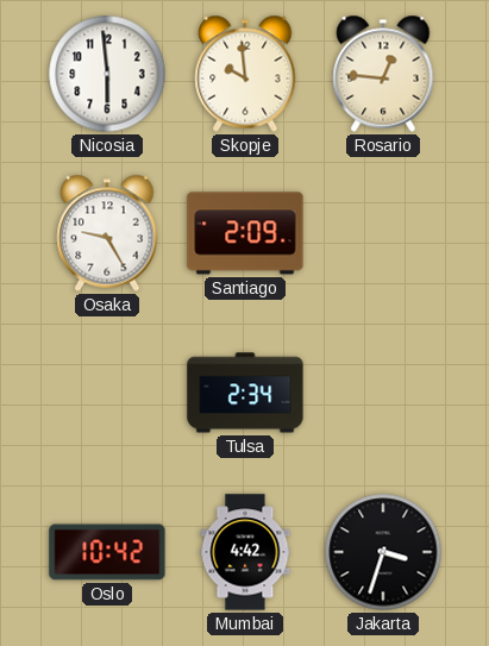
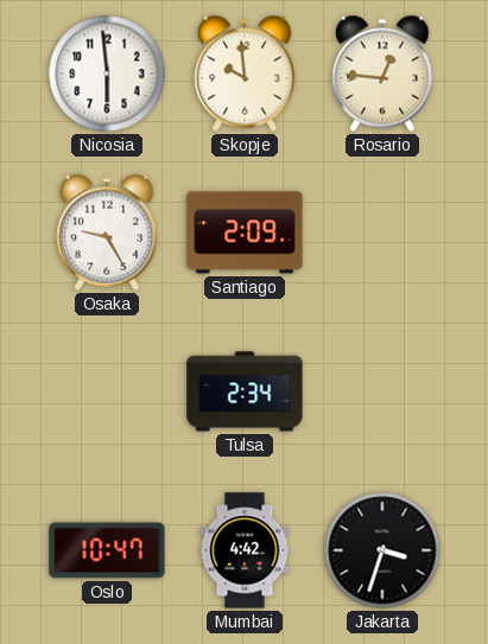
Oslo: 10:42 -> 10:47 (107, 550)
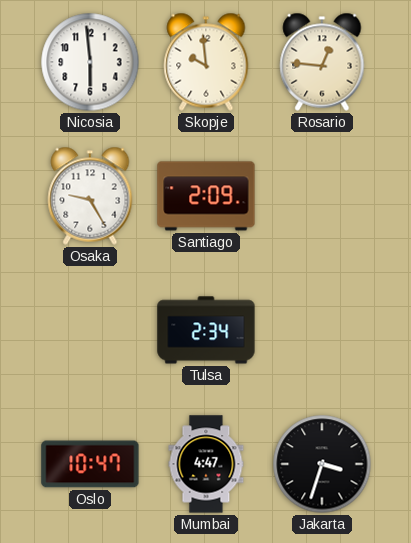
Mumbai: 4:42 -> 4:47 (206, 464)
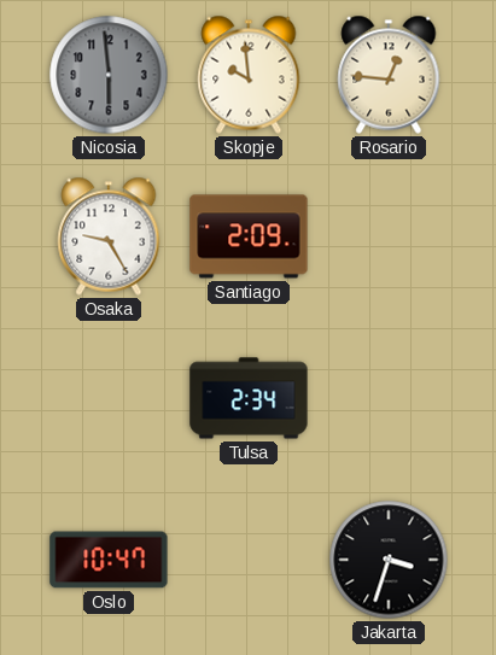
Nicosia dial: white -> grey (109, 75)
Mumbai: 4:47 -> none (206, 464)
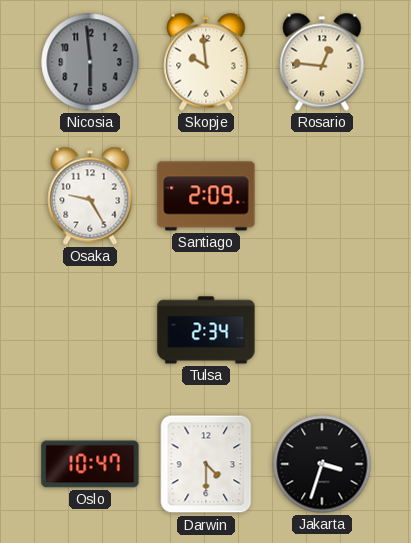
Darwin: none -> 4:30 (206, 464)
